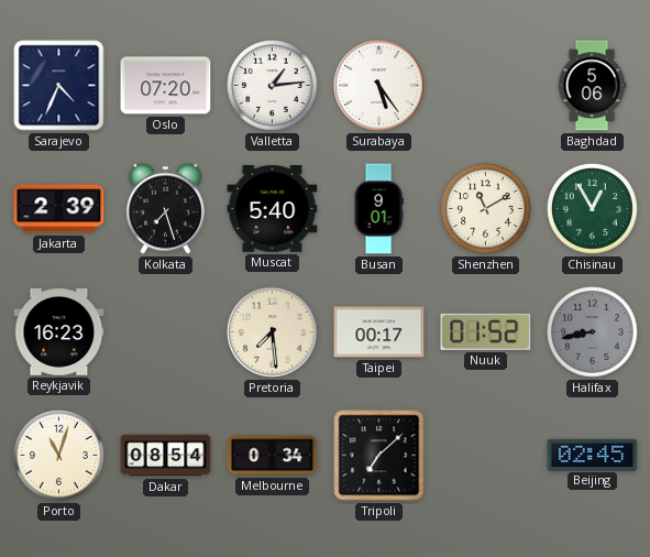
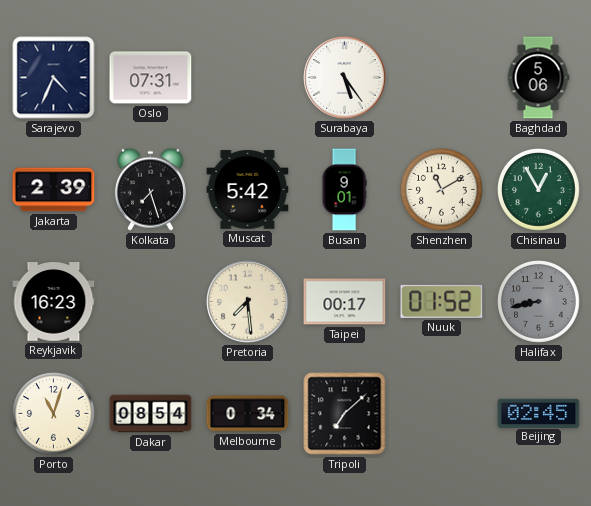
Oslo: 07:20 -> 07:31 (151, 78)
Valletta: 1:14 -> none (273, 86)
Muscat: 5:40 -> 5:42 (248, 190)
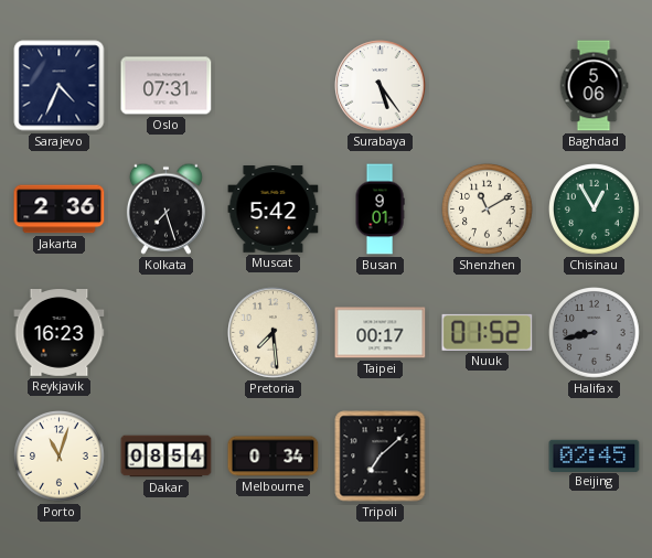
Jakarta: 2:39 -> 2:36 (60, 210)
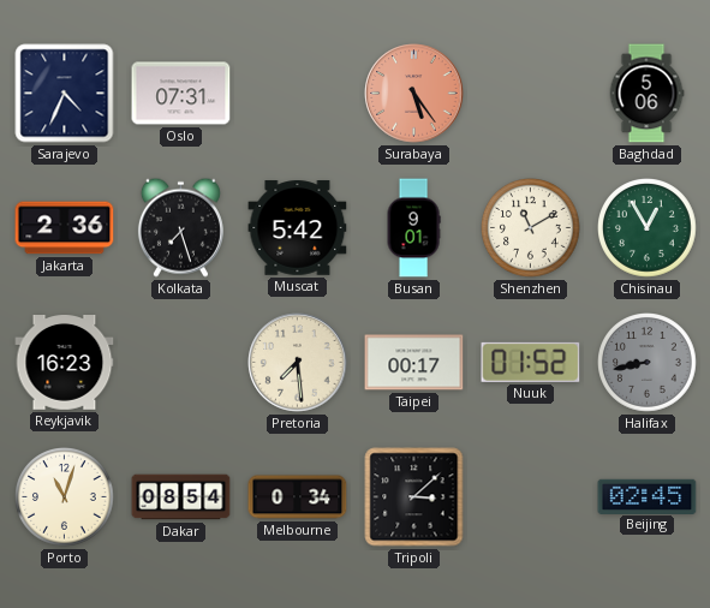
Surabaya dial: white -> salmon (414, 94)
Tripoli: 7:08 -> 3:08 (414, 497)
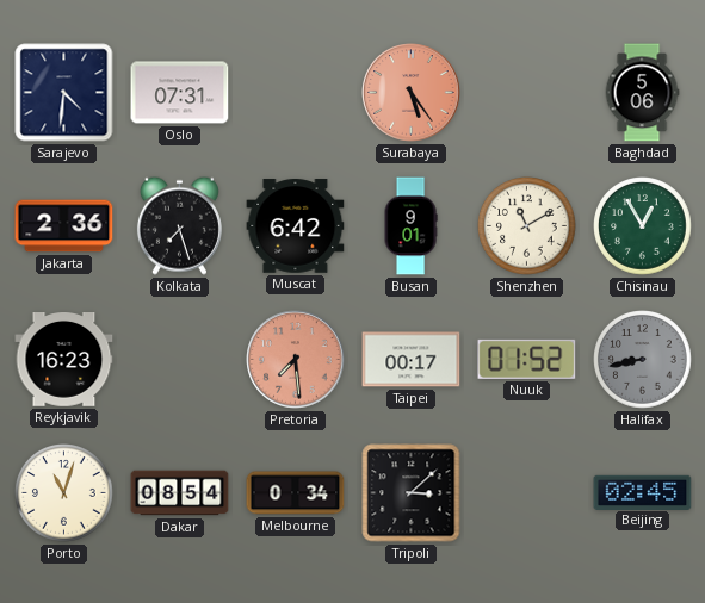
Sarajevo: 4:34 -> 4:31 (64, 93)
Muscat: 5:42 -> 6:42 (296, 226)
Pretoria dial: cream -> salmon (296, 360)
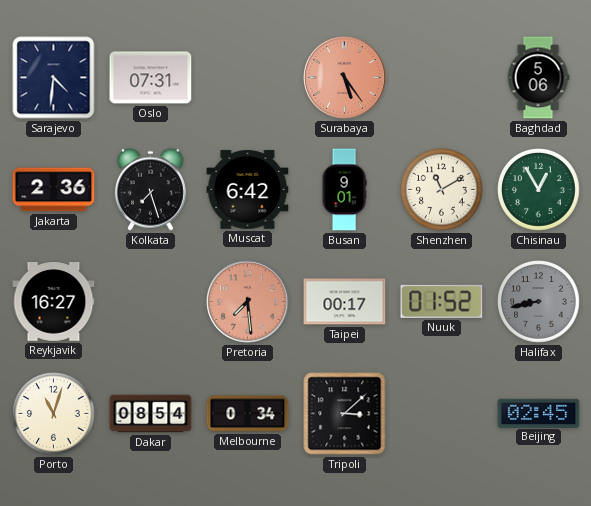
Reykjavik: 16:23 -> 16:27 (54, 302)
